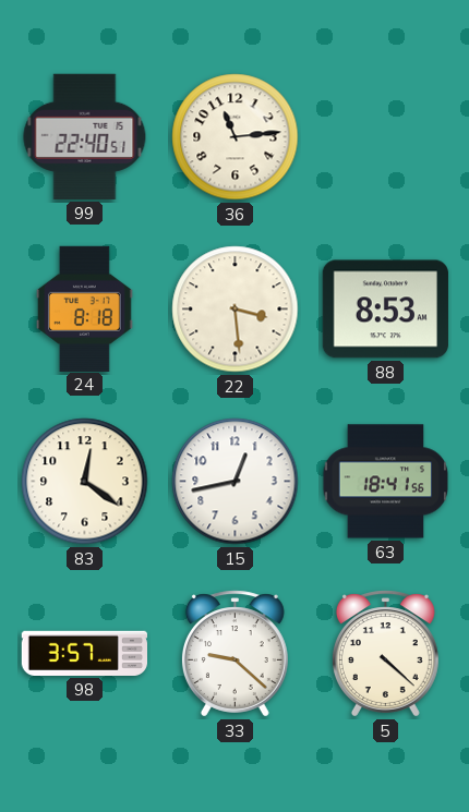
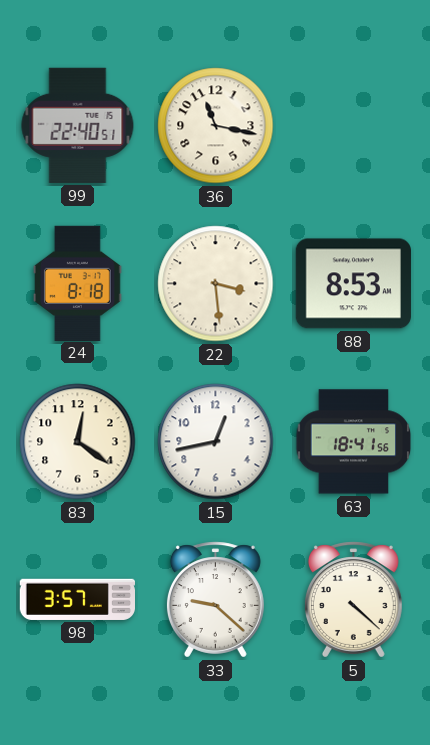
36: 11:14 -> 11:17 (216, 126)
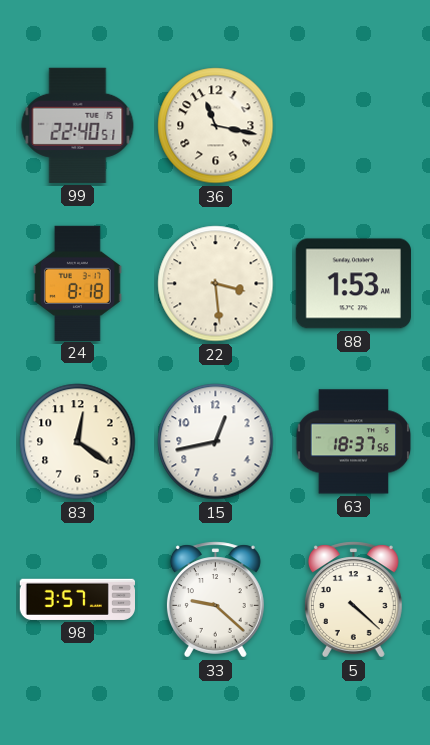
88: 8:53 -> 1:53 (353, 284)
63: 18:41 -> 18:37 (354, 442)
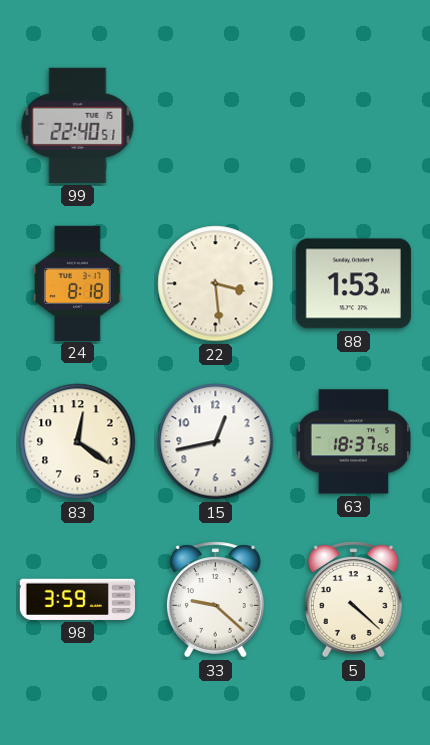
36: 11:17 -> none (216, 126)
98: 3:57 -> 3:59 (77, 599)
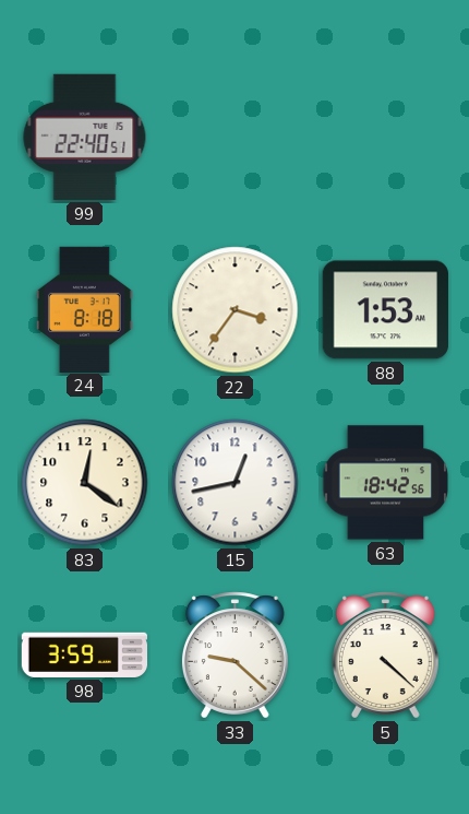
22: 3:29 -> 3:36 (236, 310)
63: 18:37 -> 18:42 (386, 483)
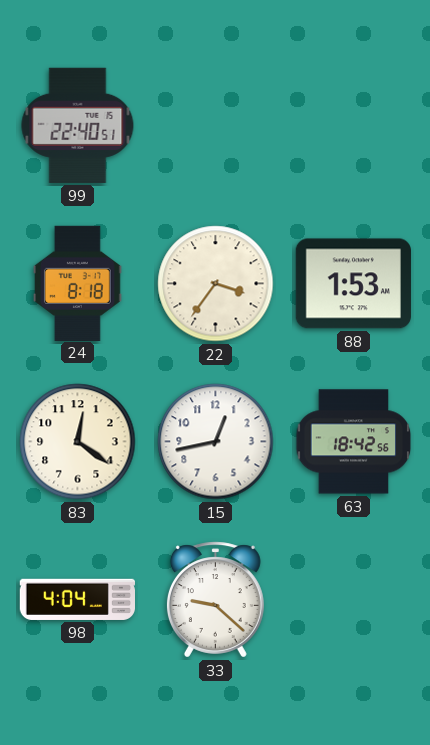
98: 3:59 -> 4:04 (77, 599)
5: 4:22 -> none (385, 656)
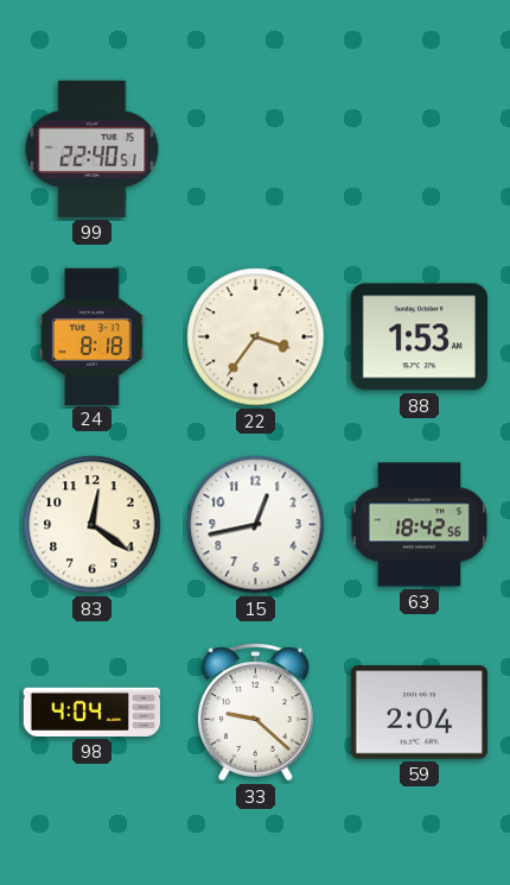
59: none -> 2:04 (419, 713)
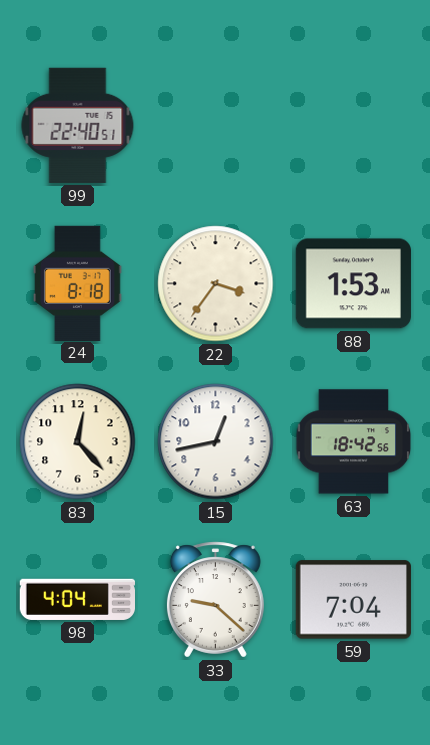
83: 12:21 -> 12:23 (78, 442)
59: 2:04 -> 7:04 (353, 600)
